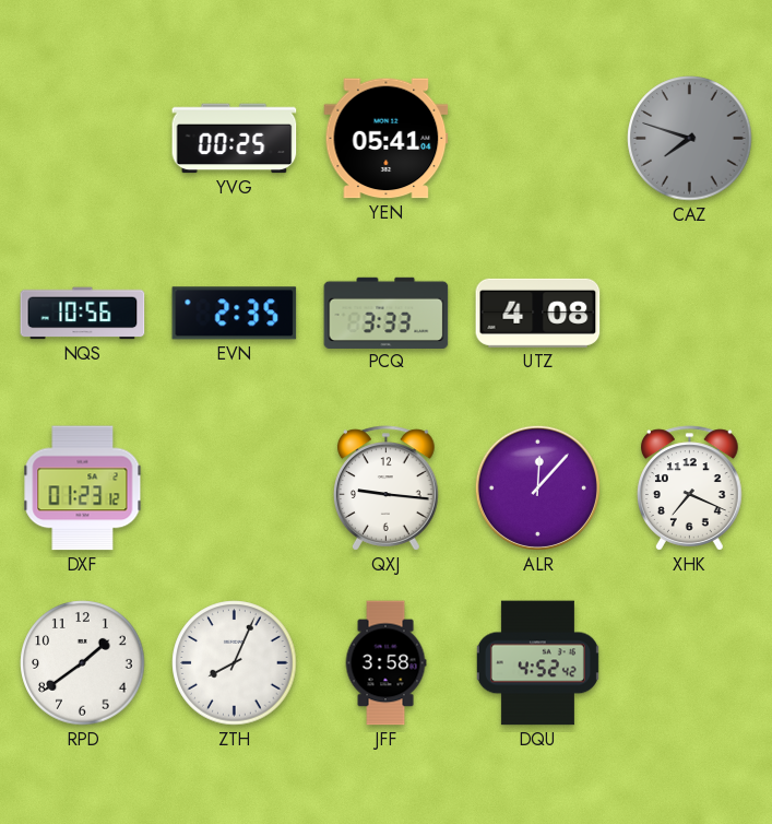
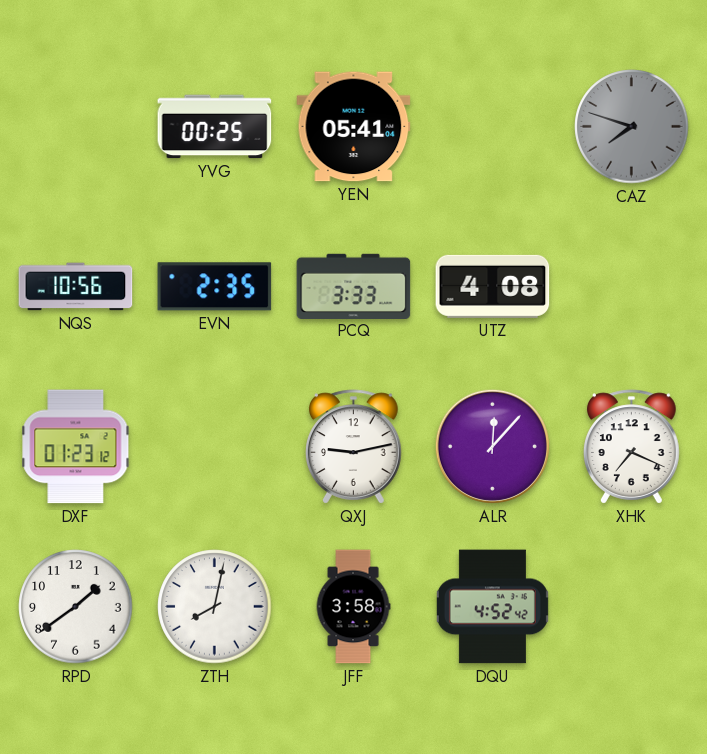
QXJ: 9:16 -> 9:13 (354, 447)
ZTH: 8:04 -> 8:02 (215, 607)
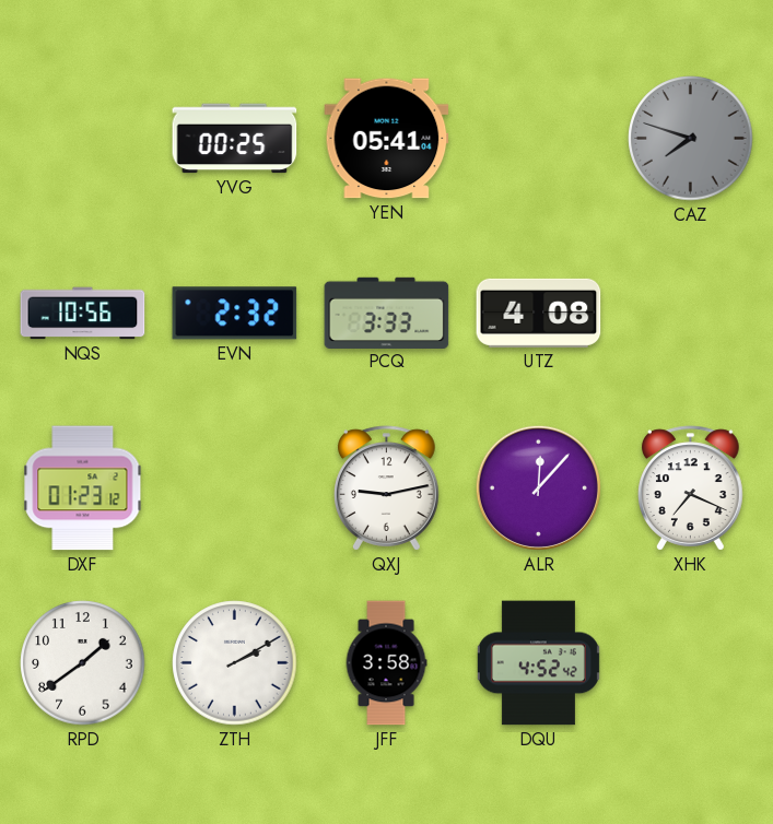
EVN: 2:35 -> 2:32 (235, 314)
ZTH: 8:02 -> 2:10 (235, 663)
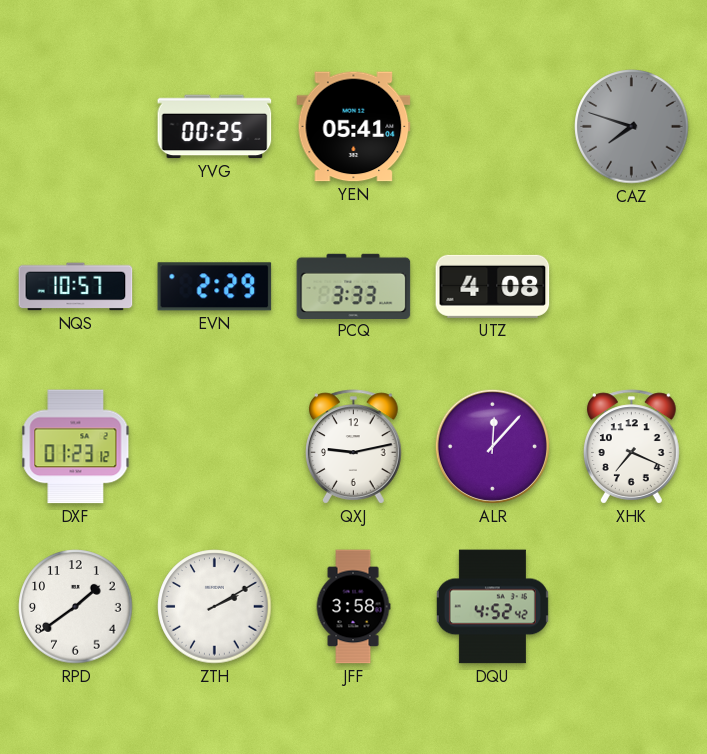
NQS: 10:56 -> 10:57 (76, 287)
EVN: 2:32 -> 2:29 (215, 287)
